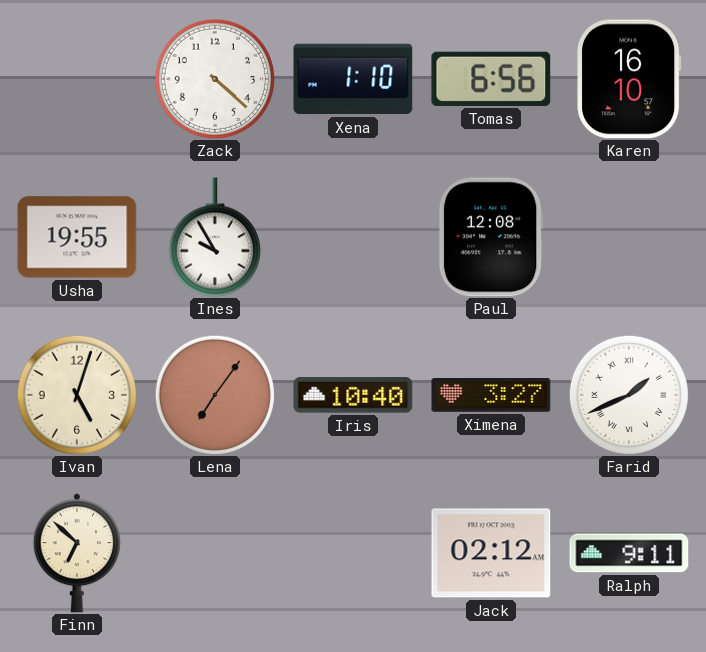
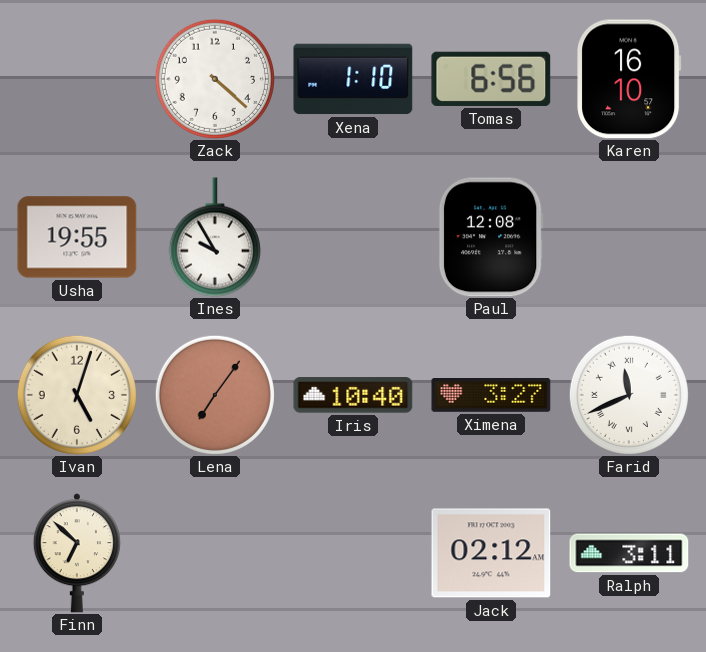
Farid: 1:41 -> 11:41 (629, 395)
Ralph: 9:11 -> 3:11 (629, 553)
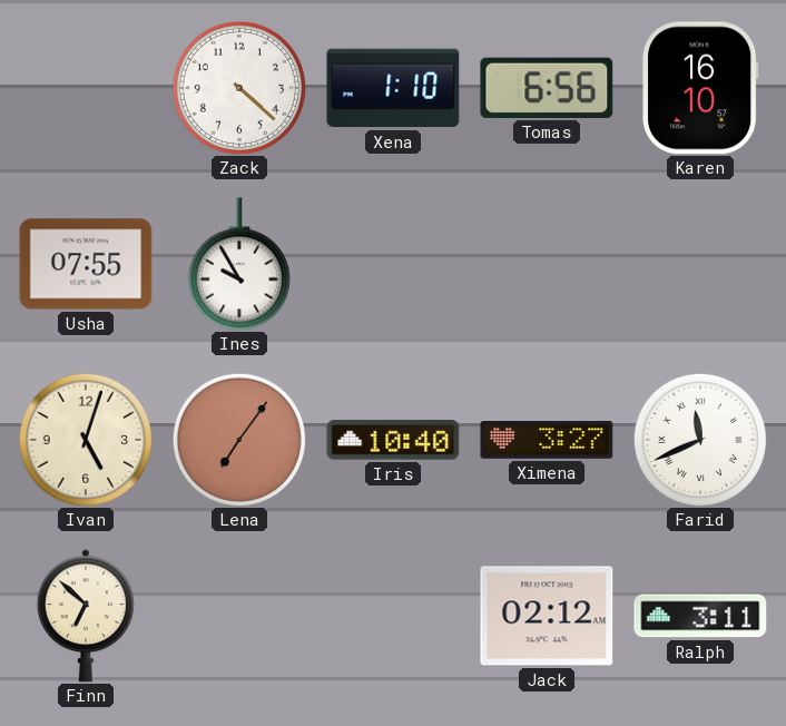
Usha: 19:55 -> 07:55 (86, 264)
Paul: 12:08 -> none (491, 237)
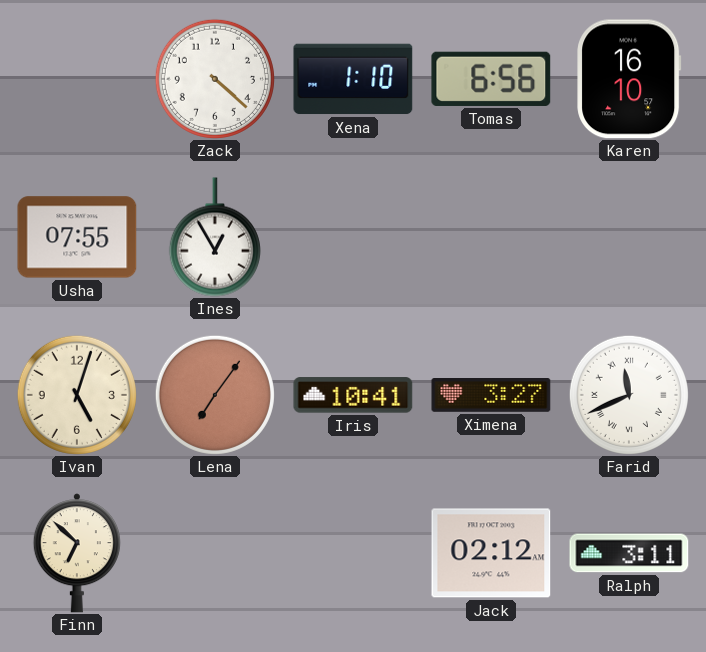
Ines: 9:55 -> 12:55 (215, 237)
Iris: 10:40 -> 10:41 (353, 395)
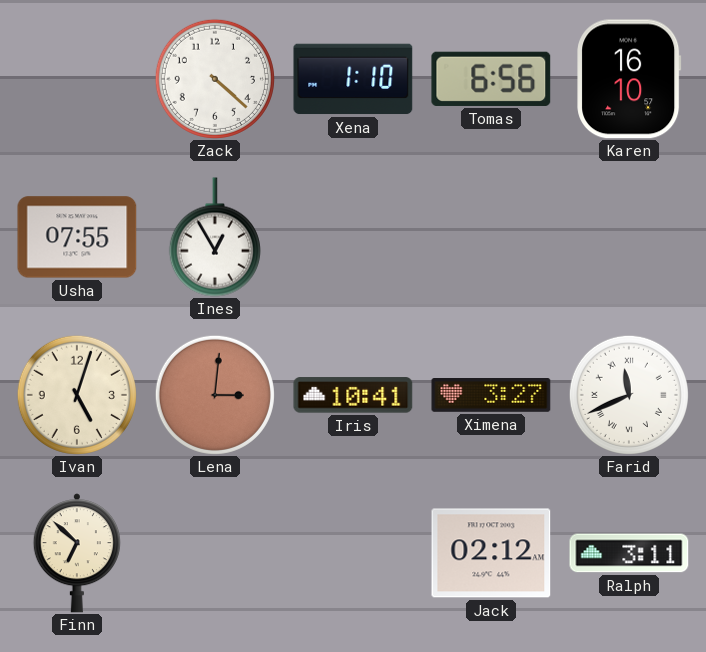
Lena: 7:06 -> 3:01 (215, 395)
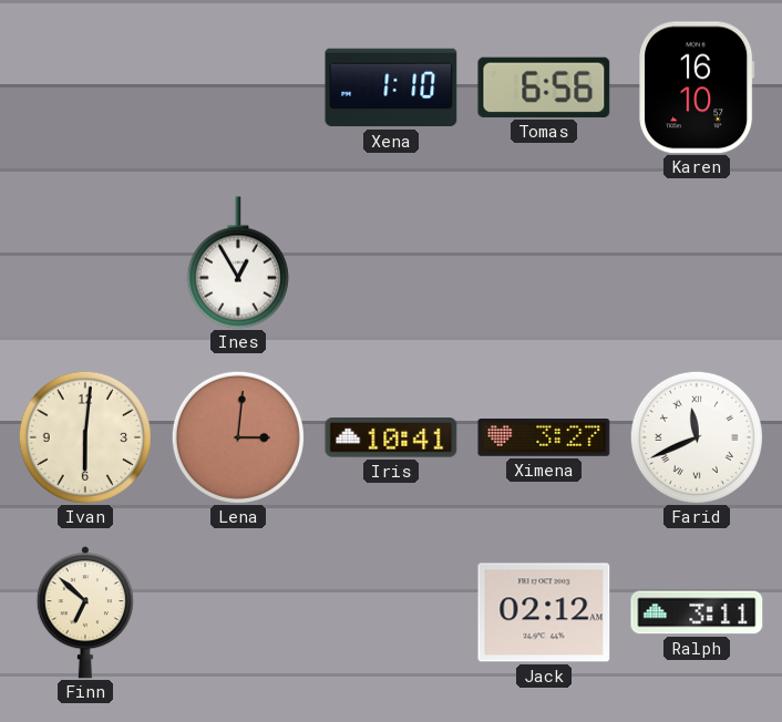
Zack: 4:22 -> none (215, 79)
Usha: 07:55 -> none (77, 237)
Ivan: 5:03 -> 6:01 (85, 437)
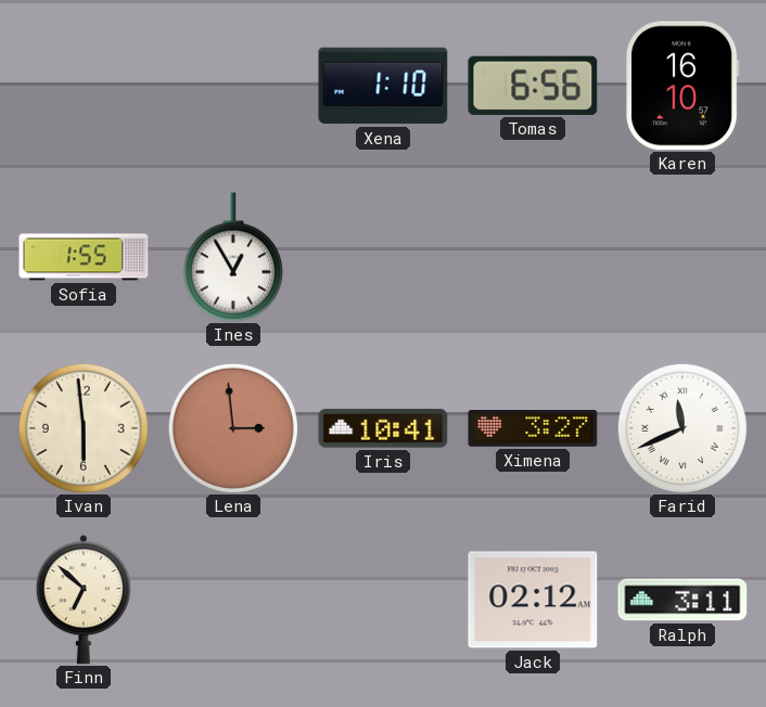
Sofia: none -> 1:55 (84, 257)
Ivan: 6:01 -> 5:59 (84, 428)
Lena: 3:01 -> 2:59 (233, 428)
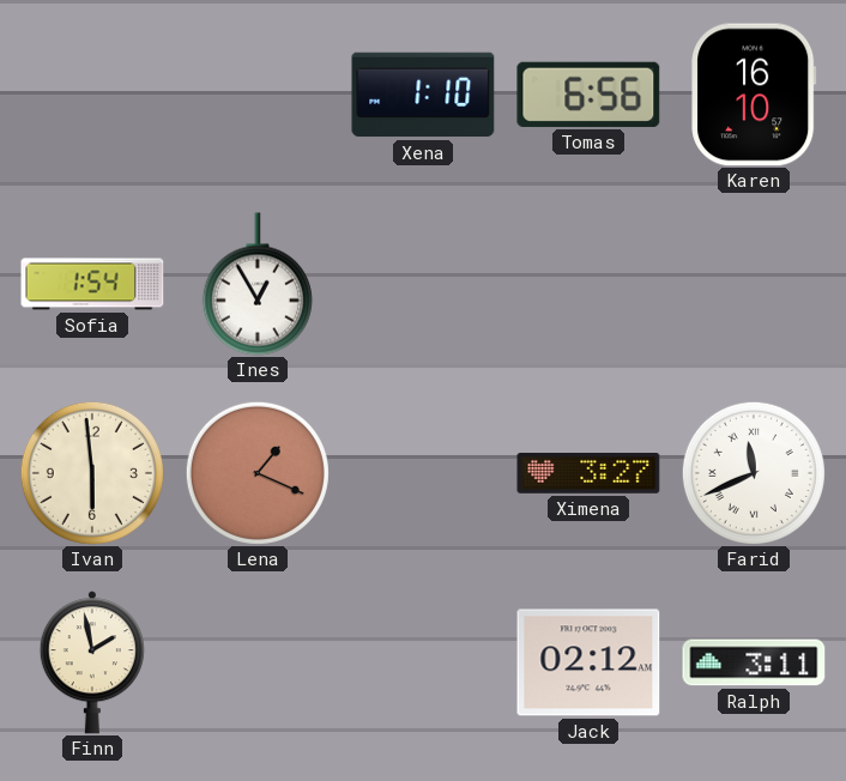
Sofia: 1:55 -> 1:54 (92, 284)
Lena: 2:59 -> 1:19 (258, 473)
Iris: 10:41 -> none (383, 428)
Finn: 6:52 -> 1:58 (92, 662)
